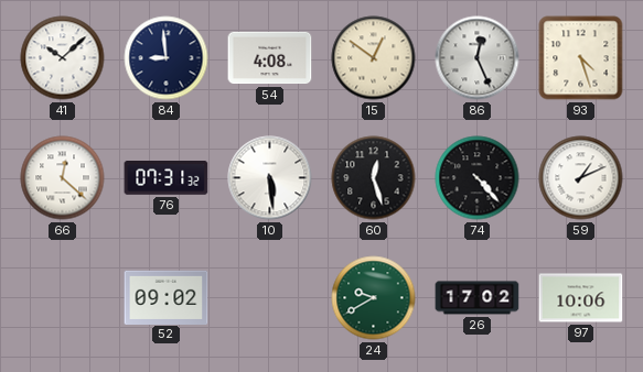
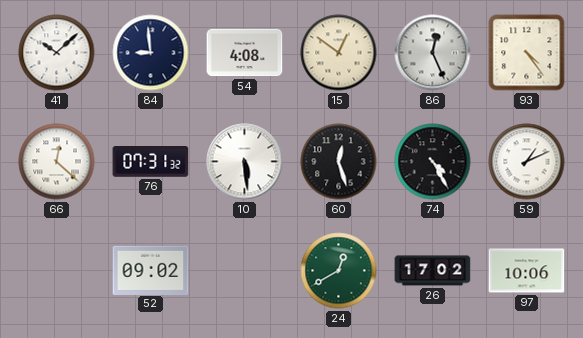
93: 4:27 -> 4:24 (527, 53)
74: 4:23 -> 4:25 (433, 162)
24: 9:40 -> 12:40 (339, 271)
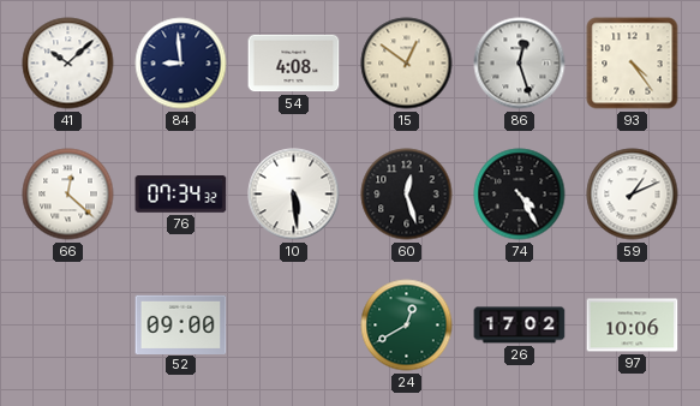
86: 12:26 -> 12:27 (520, 64)
76: 07:31 -> 07:34 (181, 195)
52: 09:02 -> 09:00 (181, 324)
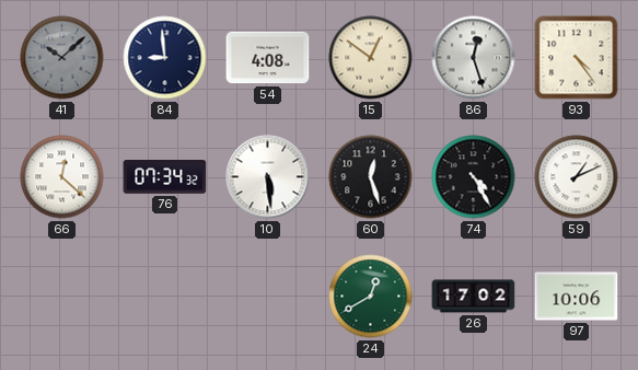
41 dial: white -> grey (62, 58)
52: 09:00 -> none (181, 324)
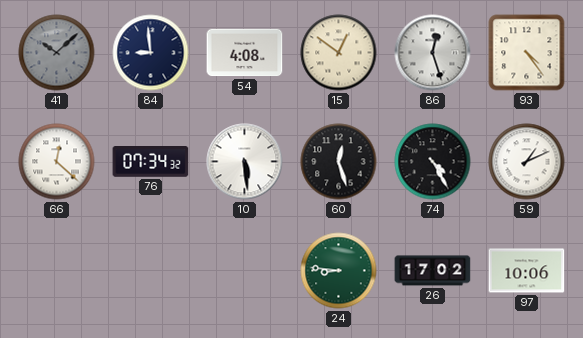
24: 12:40 -> 8:46 (339, 271)
